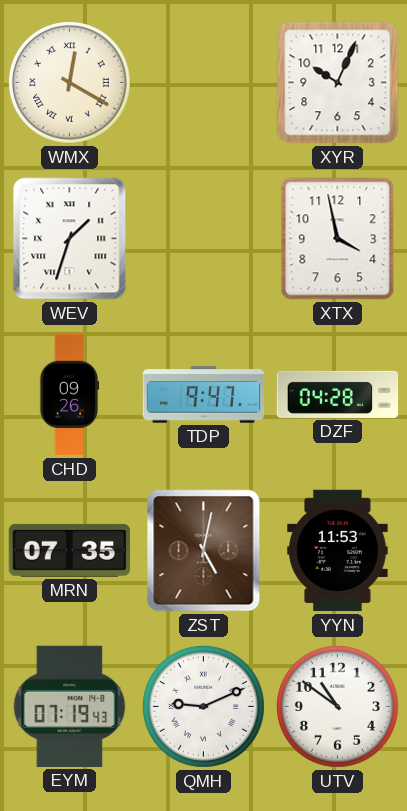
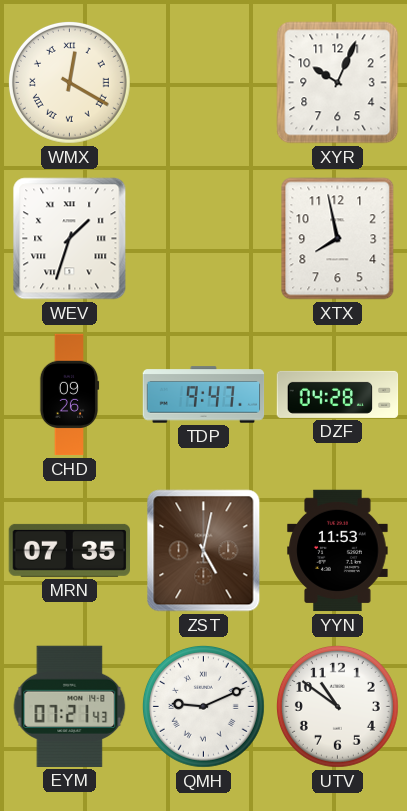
XTX: 3:58 -> 7:58 (338, 239)
EYM: 07:19 -> 07:21 (70, 706)
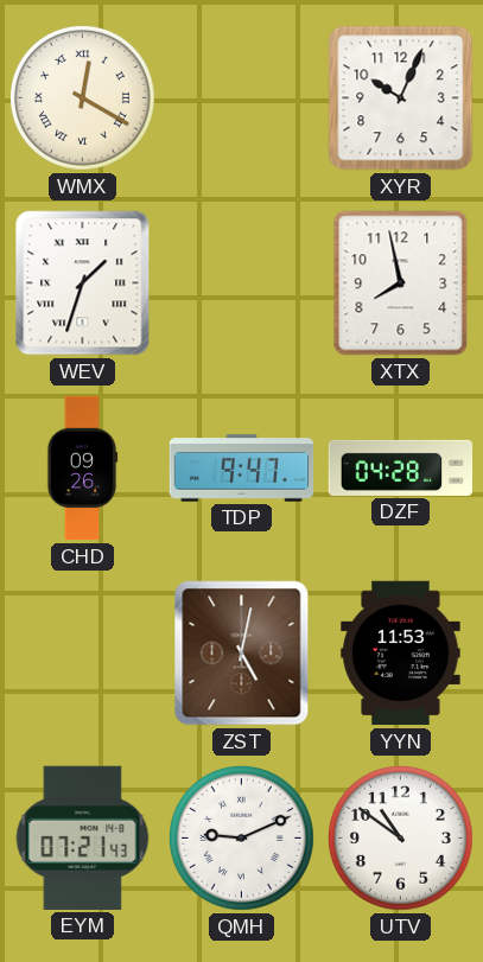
MRN: 07:35 -> none (69, 550)
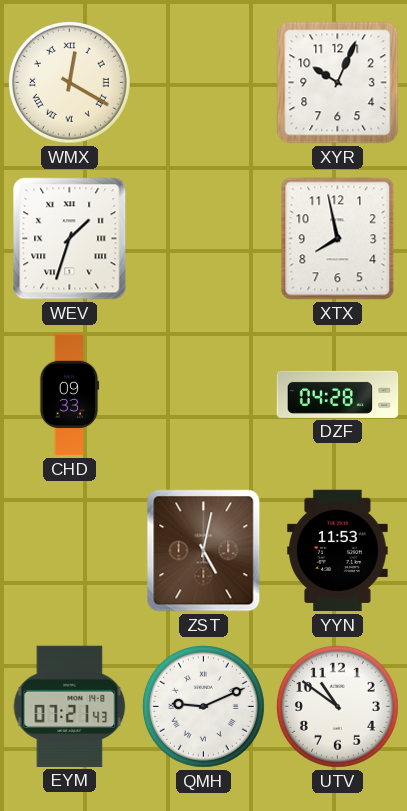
CHD: 09:26 -> 09:33 (69, 395)
TDP: 9:47 -> none (242, 469)
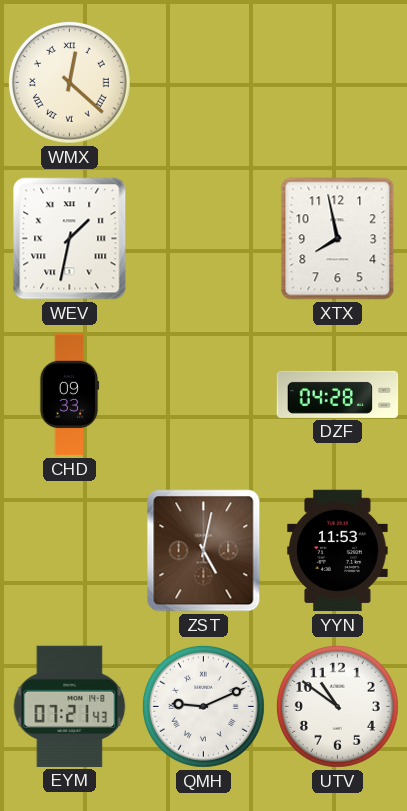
WMX: 12:20 -> 12:22 (69, 82)
XYR: 10:04 -> none (338, 83)
WEV: 1:33 -> 1:32 (70, 239)
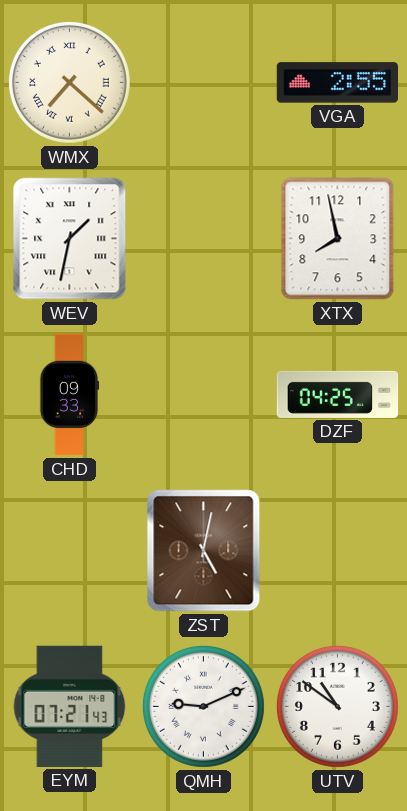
WMX: 12:22 -> 7:22 (69, 82)
VGA: none -> 2:55 (338, 83)
DZF: 04:28 -> 04:25 (338, 394)
YYN: 11:53 -> none (338, 551)
